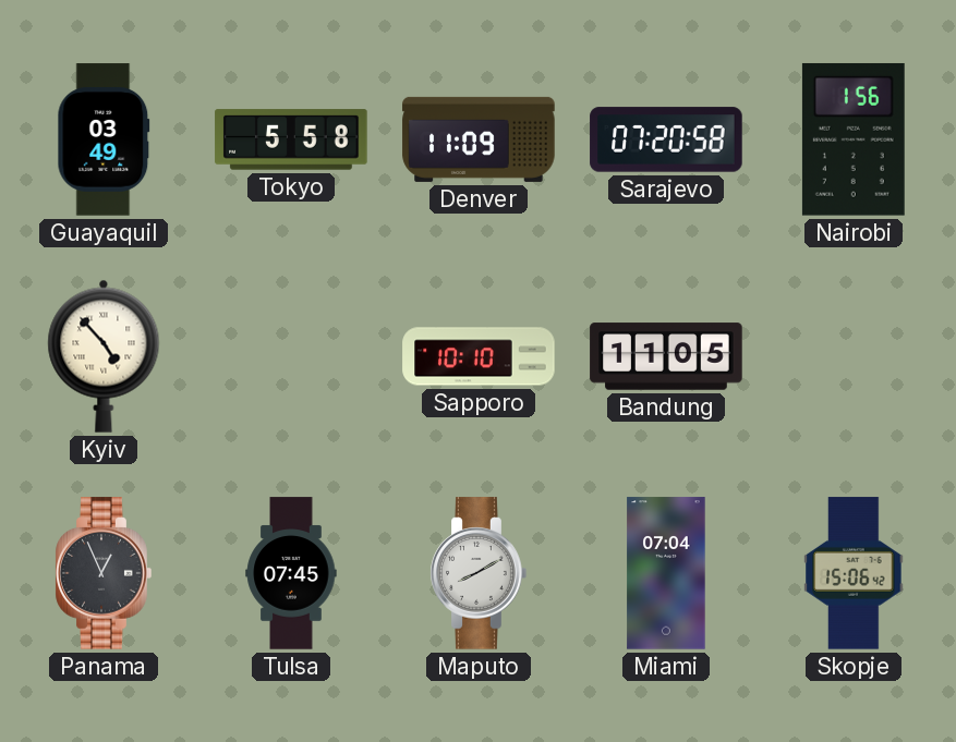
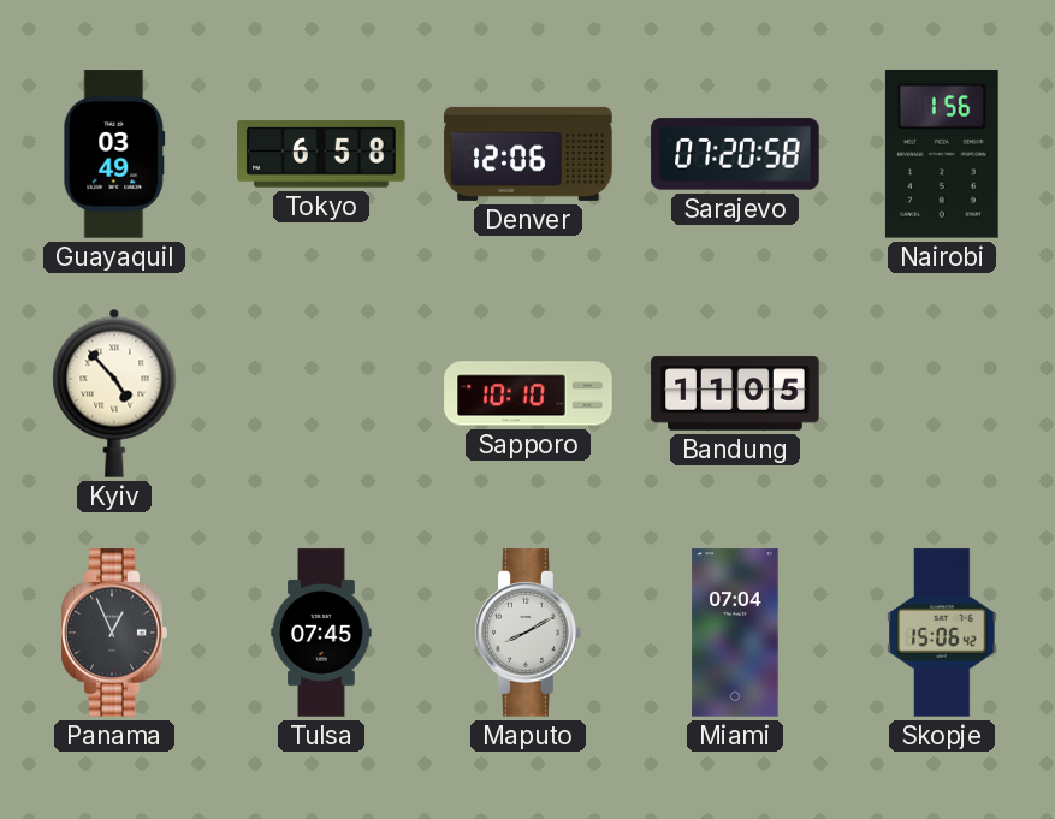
Tokyo: 5:58 -> 6:58 (321, 154)
Denver: 11:09 -> 12:06 (528, 154)
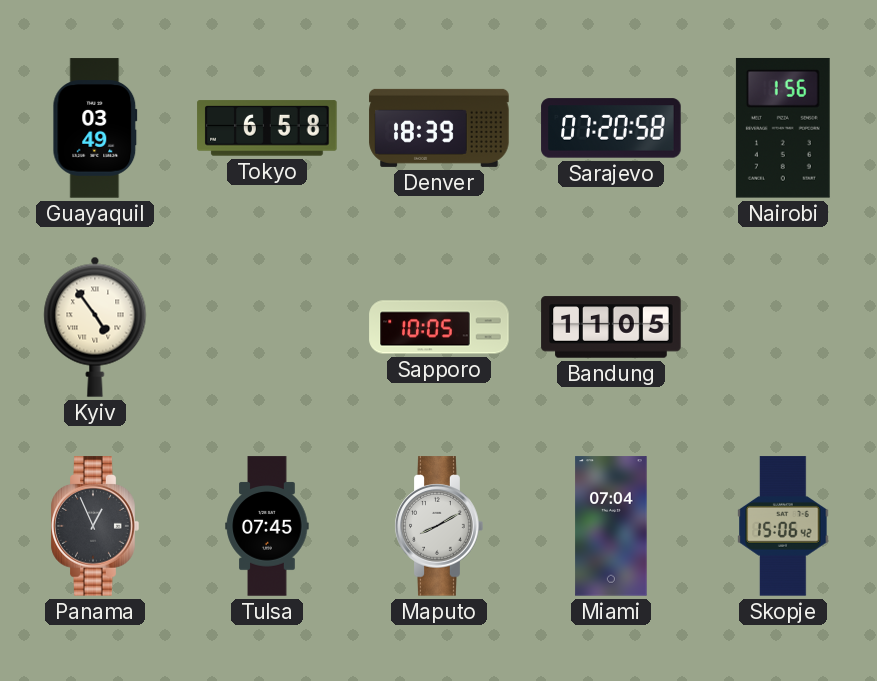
Denver: 12:06 -> 18:39 (439, 128)
Kyiv: 4:53 -> 4:54 (95, 327)
Sapporo: 10:10 -> 10:05 (439, 327)
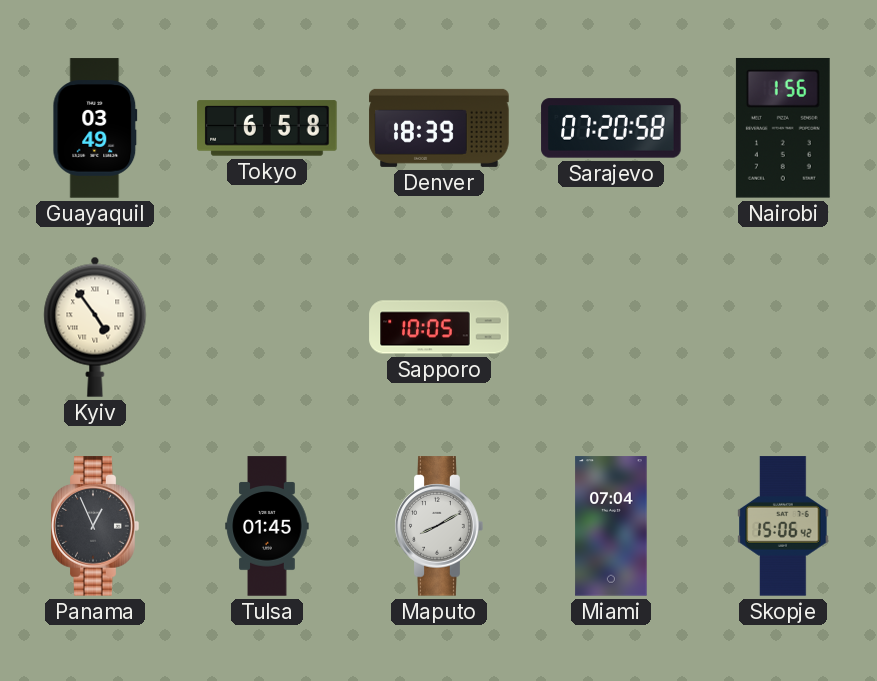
Bandung: 11:05 -> none (611, 327)
Tulsa: 07:45 -> 01:45 (267, 526)
